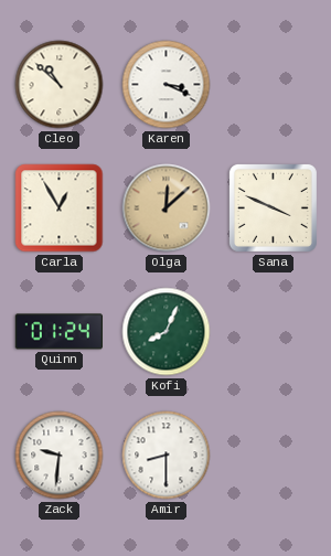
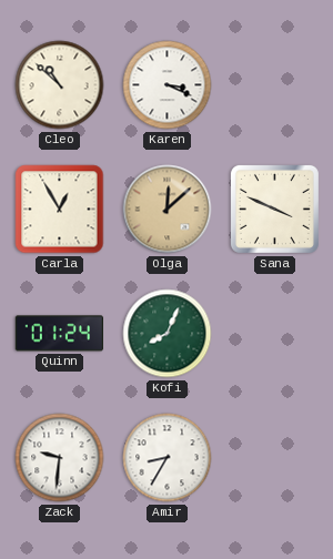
Amir: 8:30 -> 8:35 (168, 458)
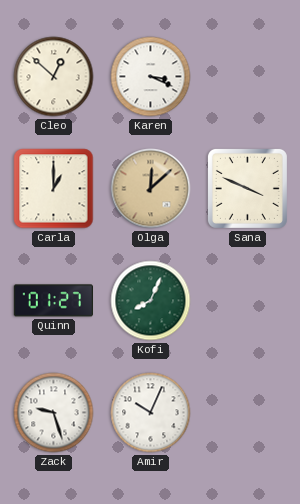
Cleo: 10:52 -> 12:52 (54, 77)
Carla: 12:55 -> 1:00 (54, 189)
Quinn: 01:24 -> 01:27 (53, 301)
Zack: 9:31 -> 9:27 (54, 413)
Amir: 8:35 -> 10:04 (151, 413)
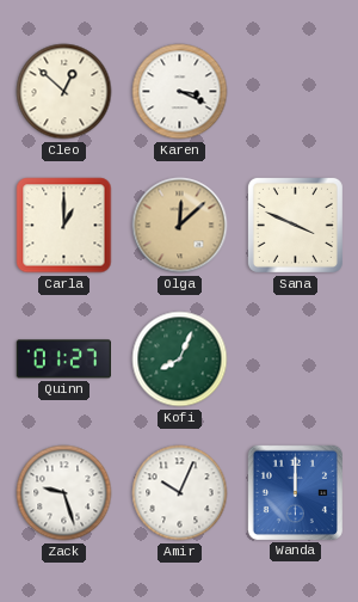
Wanda: none -> 12:00 (295, 492)
